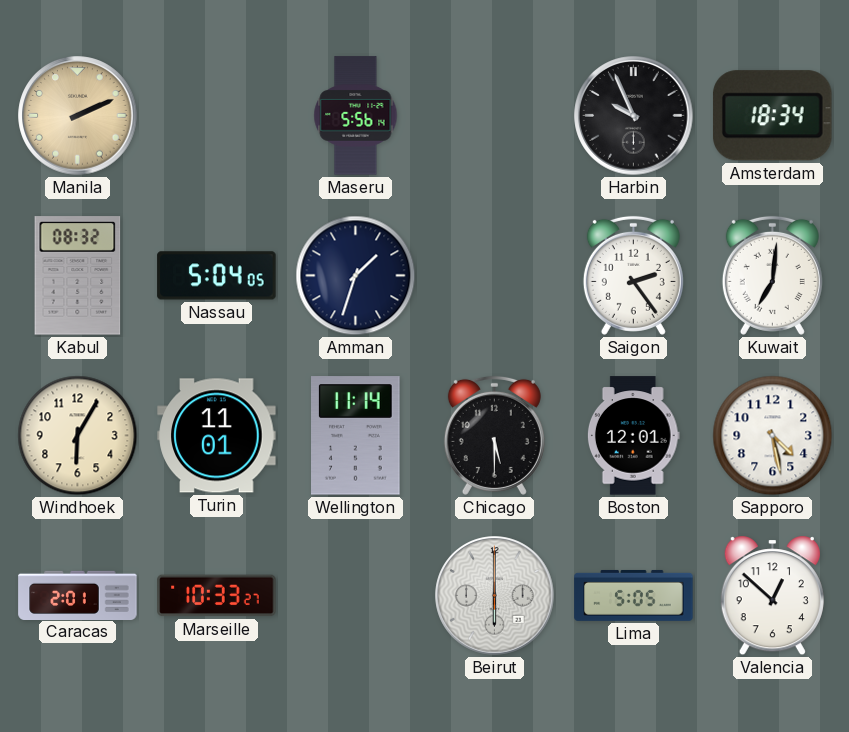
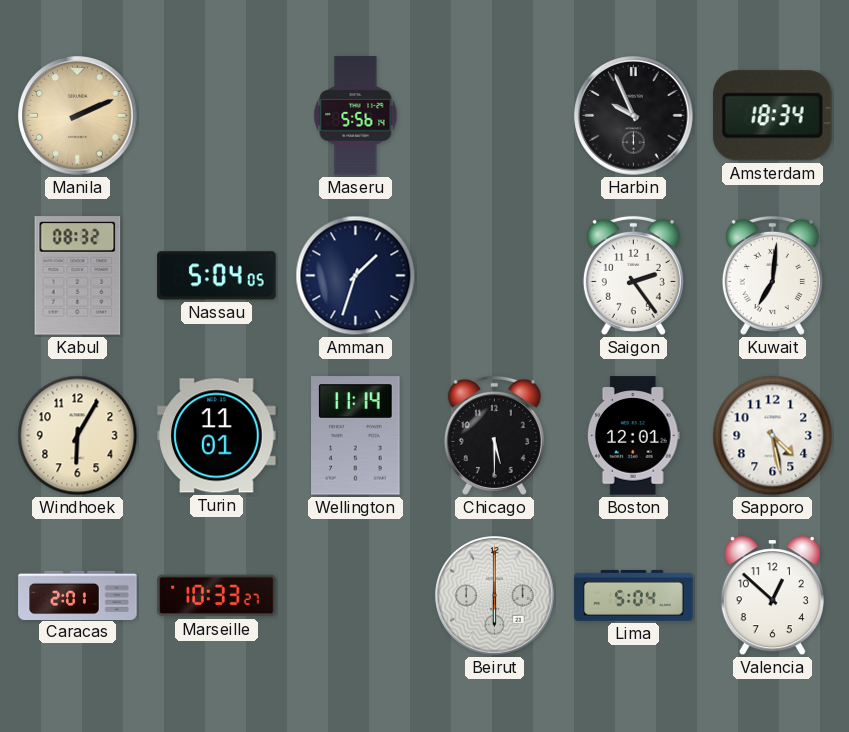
Lima: 5:05 -> 5:04 (634, 595)
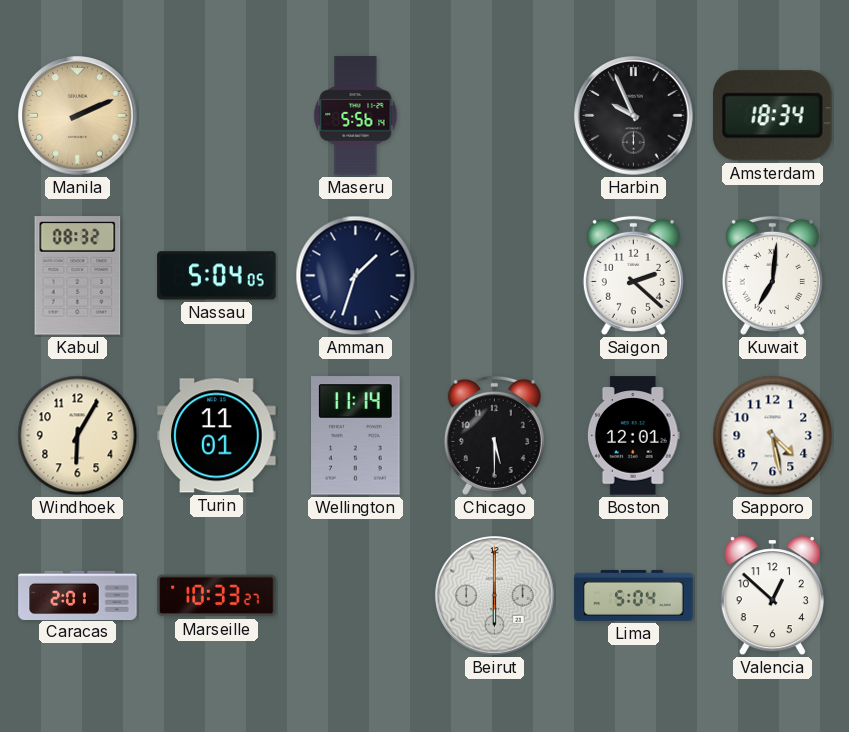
Saigon: 2:24 -> 2:22 (633, 275)
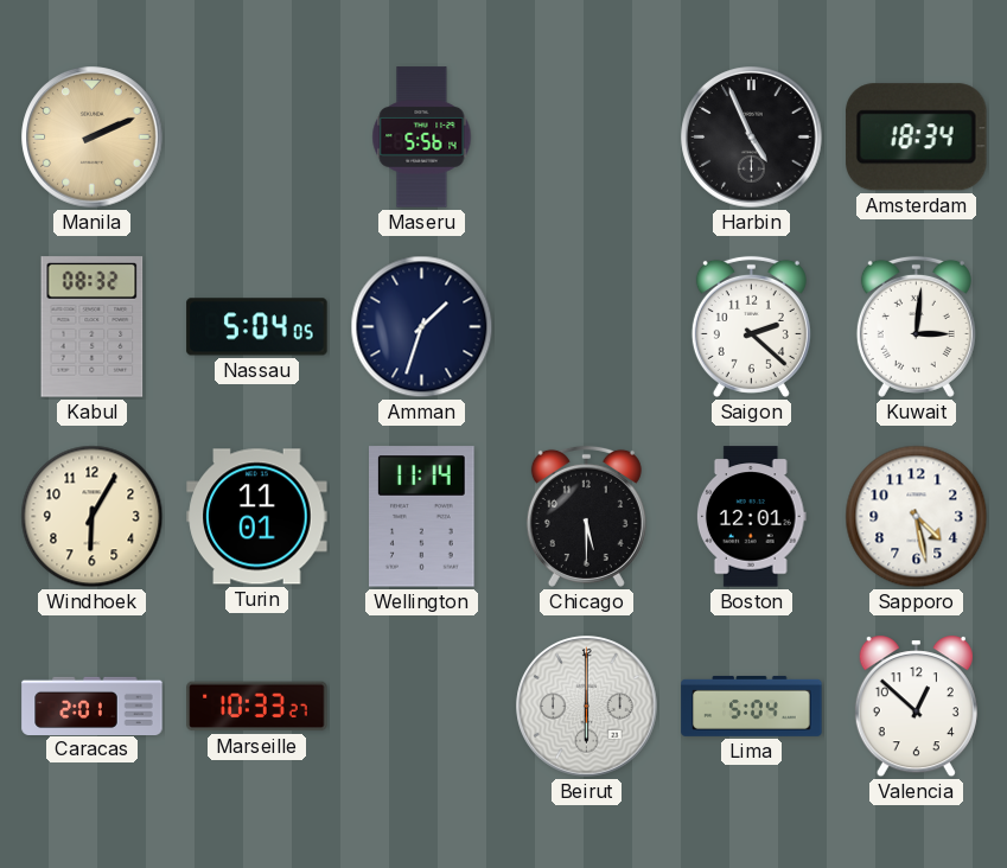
Harbin: 9:56 -> 4:56 (752, 138)
Kuwait: 7:01 -> 3:01 (916, 326)
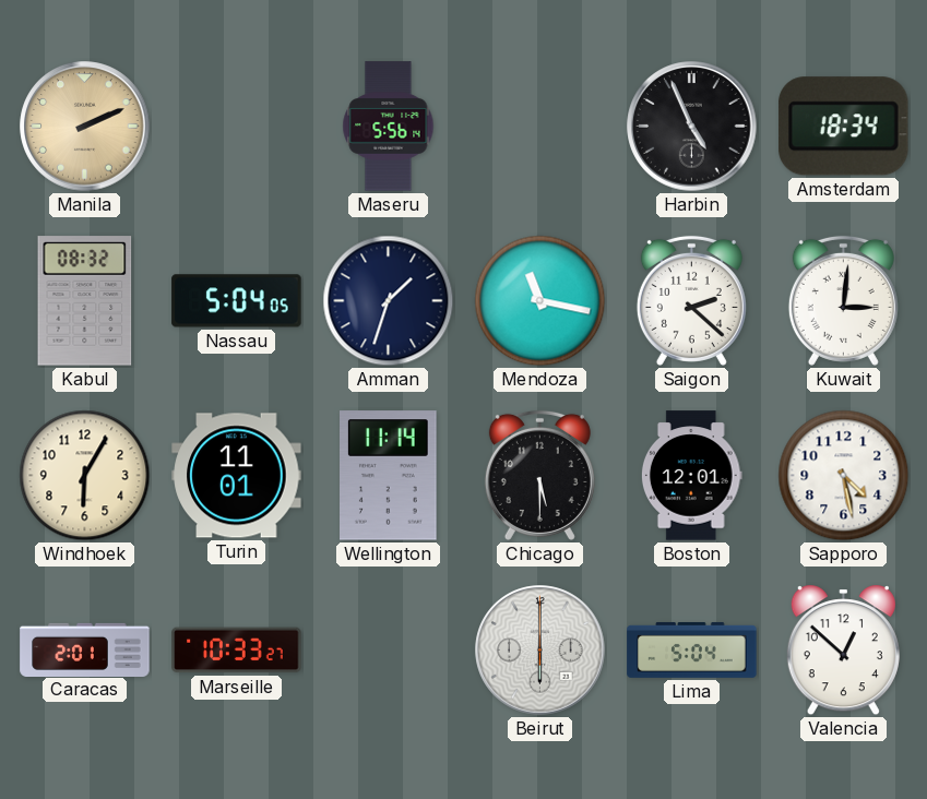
Mendoza: none -> 11:17 (540, 301)
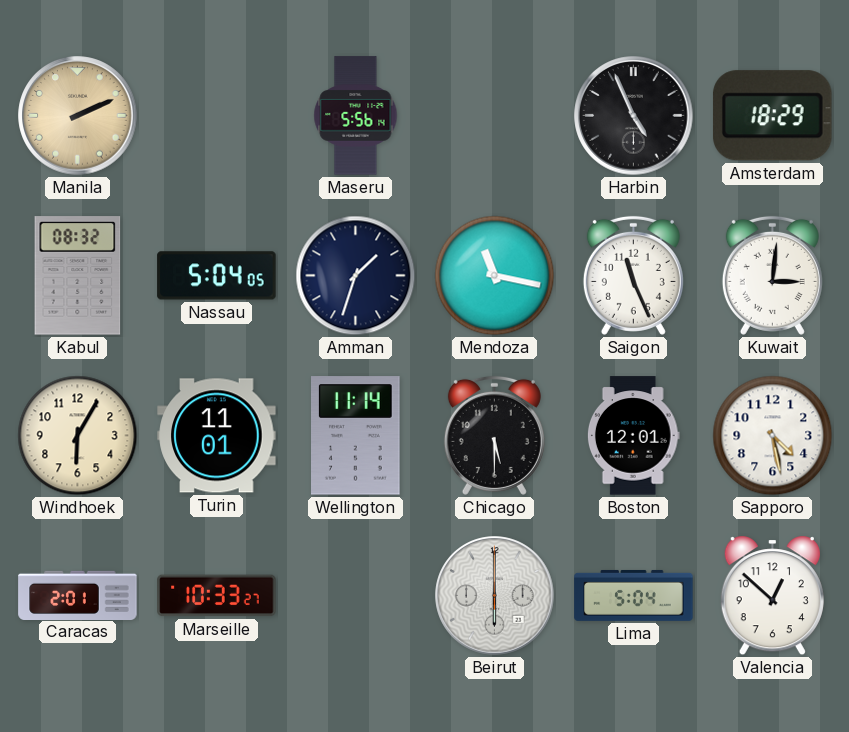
Amsterdam: 18:34 -> 18:29 (772, 116)
Saigon: 2:22 -> 11:26 (633, 275)
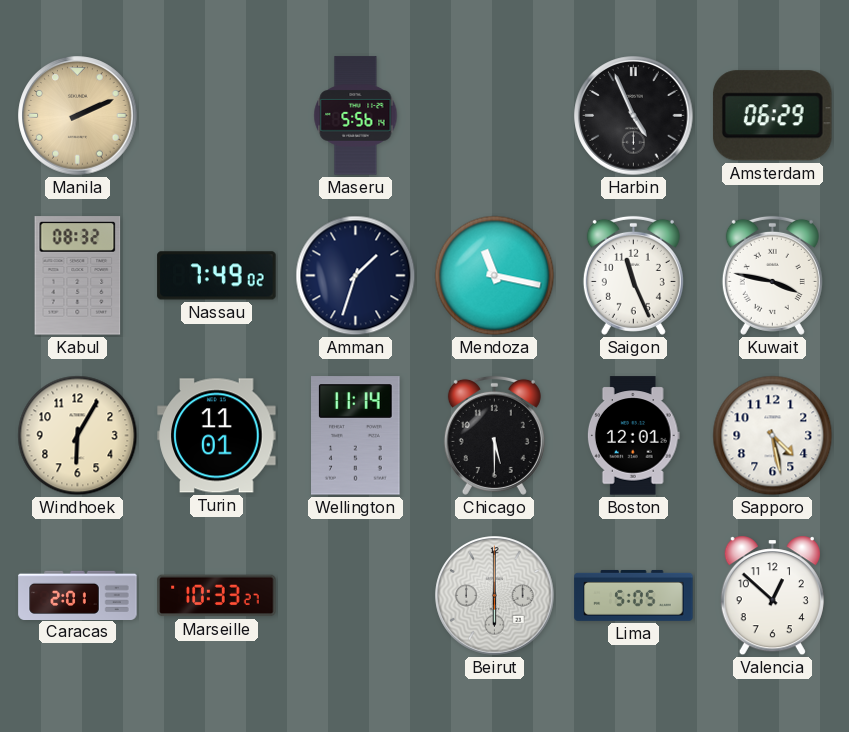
Amsterdam: 18:29 -> 06:29 (772, 116)
Nassau: 5:04 -> 7:49 (217, 276)
Kuwait: 3:01 -> 3:47 (772, 275)
Lima: 5:04 -> 5:05 (634, 595)
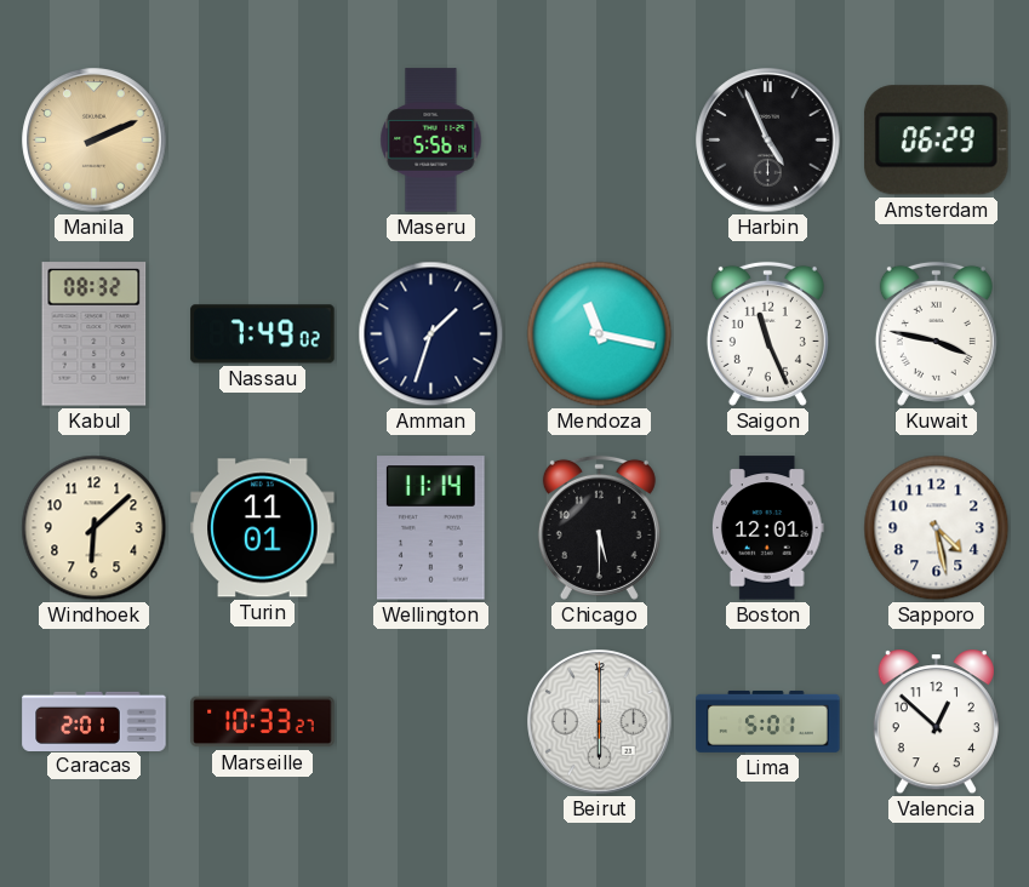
Windhoek: 6:05 -> 6:08 (95, 528)
Lima: 5:05 -> 5:01 (768, 721)
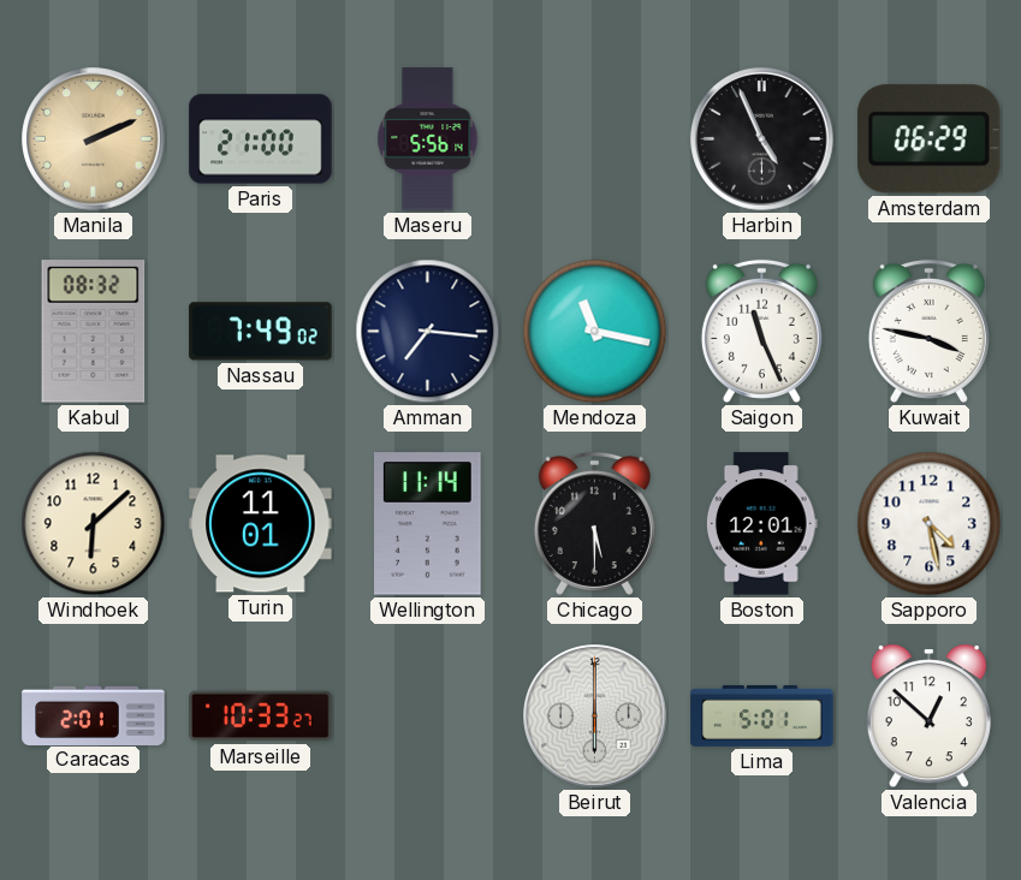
Paris: none -> 21:00 (261, 139)
Amman: 1:33 -> 7:16 (428, 332)
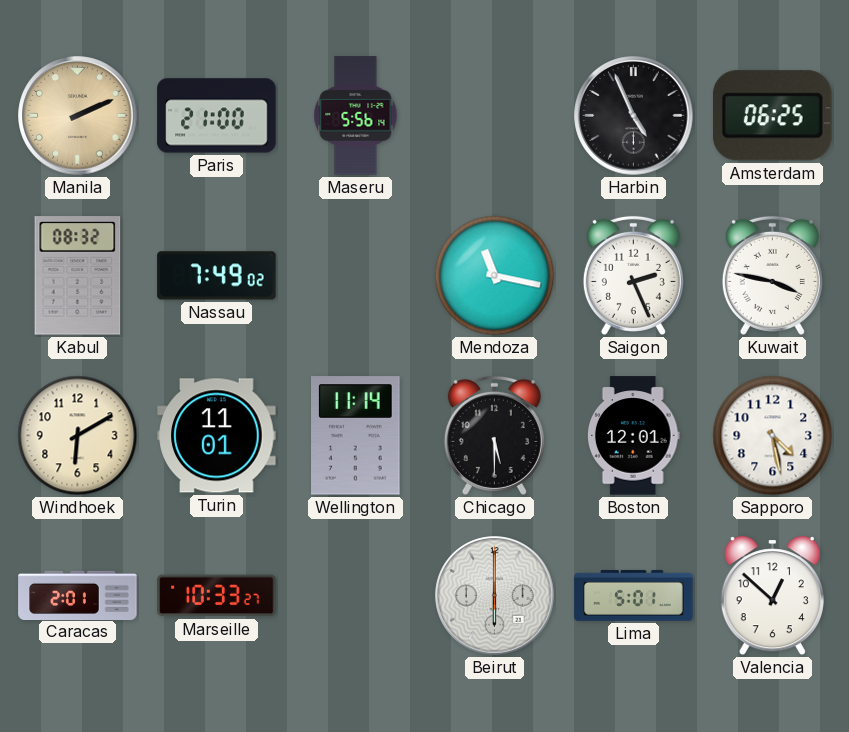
Amsterdam: 06:29 -> 06:25 (772, 116)
Amman: 7:16 -> none (428, 332)
Saigon: 11:26 -> 2:26 (633, 275)
Windhoek: 6:08 -> 6:10 (78, 436)
